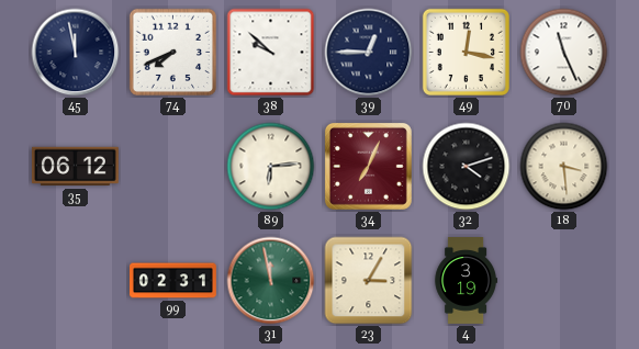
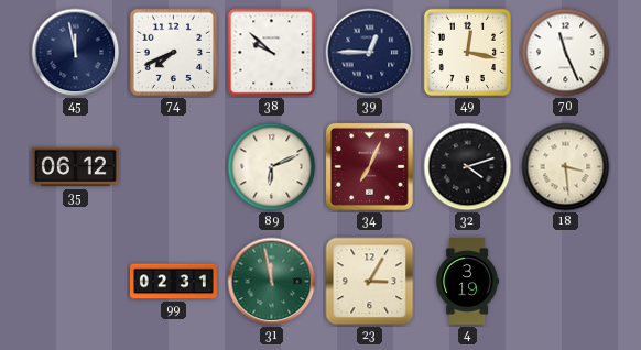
89: 6:14 -> 6:11 (272, 167)
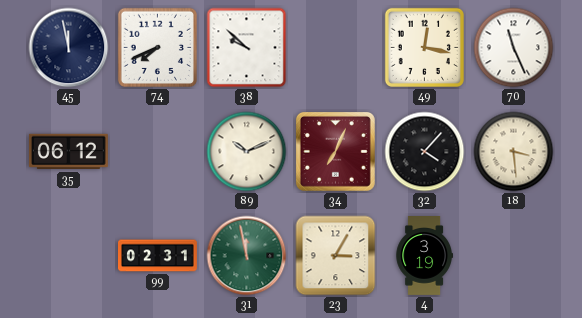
39: 12:45 -> none (370, 53)
89: 6:11 -> 10:11 (247, 152)
32: 4:12 -> 4:07 (425, 152)
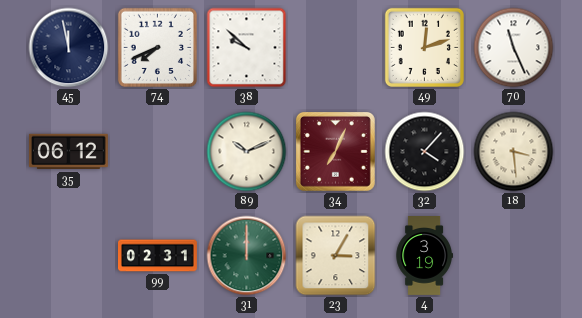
49: 12:17 -> 12:12 (424, 47)
31: 11:58 -> 12:00 (247, 256)
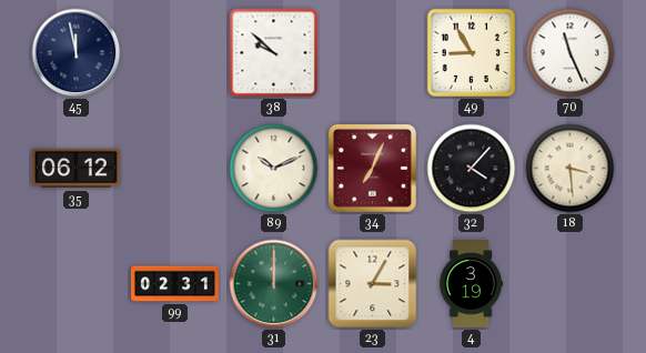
74: 7:41 -> none (157, 47)
49: 12:12 -> 8:55 (471, 52)
